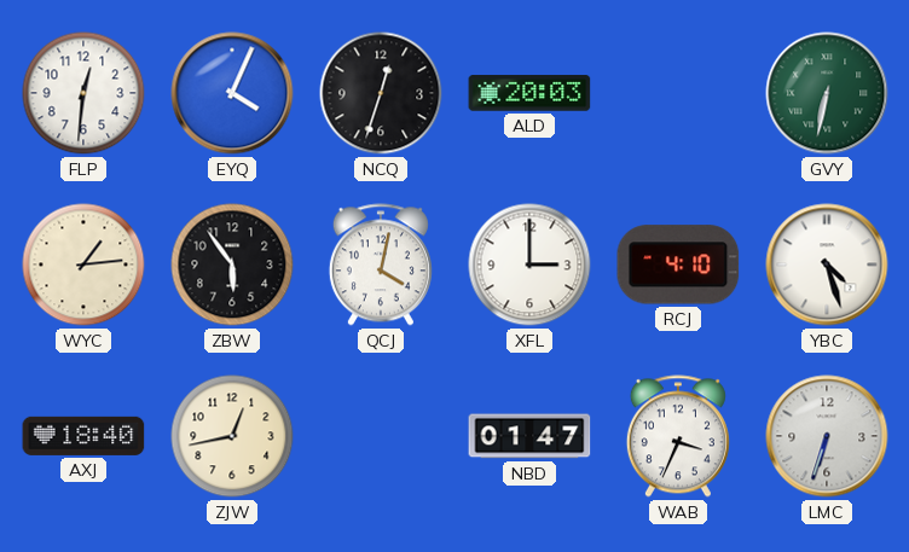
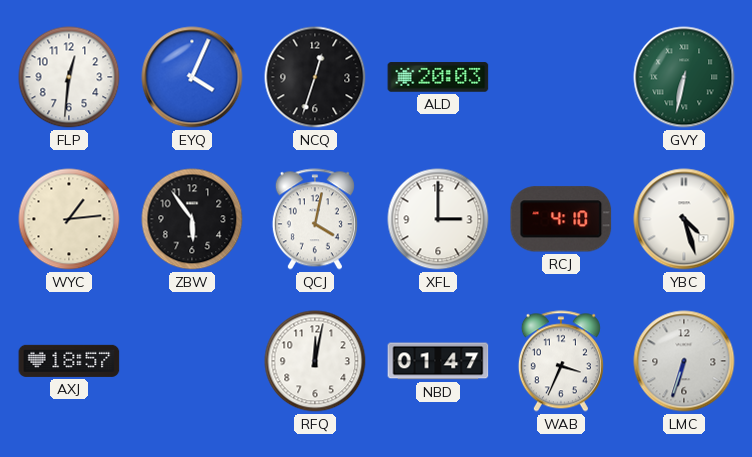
AXJ: 18:40 -> 18:57 (69, 361)
ZJW: 12:43 -> none (232, 436)
RFQ: none -> 12:02 (315, 361)
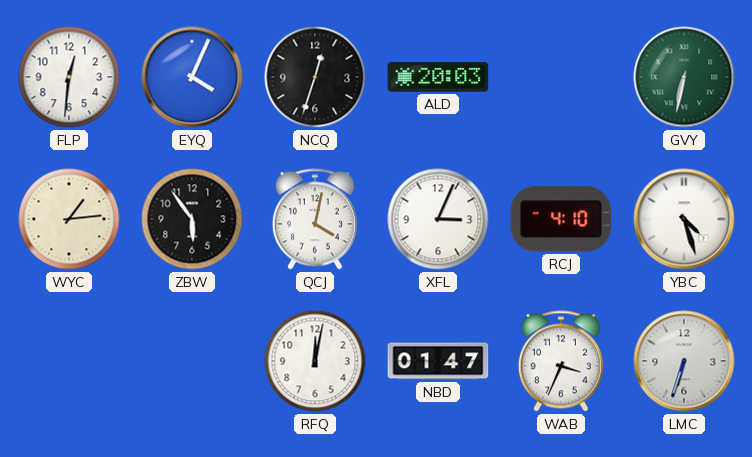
XFL: 3:00 -> 3:04 (438, 219)
AXJ: 18:57 -> none (69, 361)
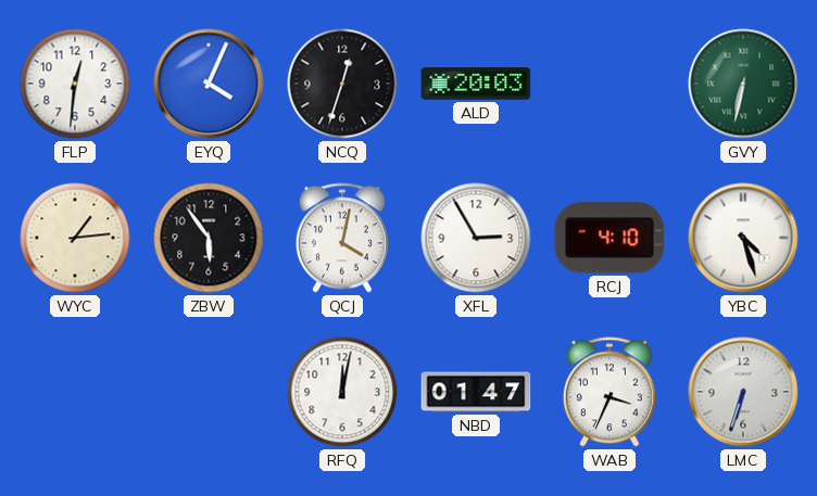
XFL: 3:04 -> 2:55 (476, 238)
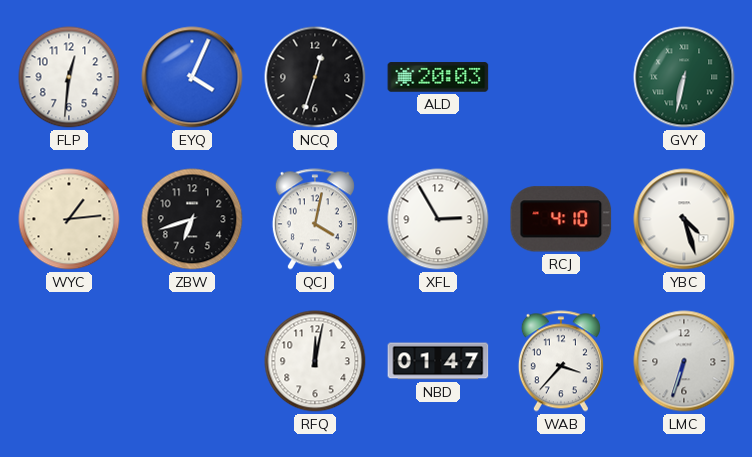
ZBW: 5:54 -> 6:42 (192, 219)
WAB: 3:34 -> 3:37 (561, 361)
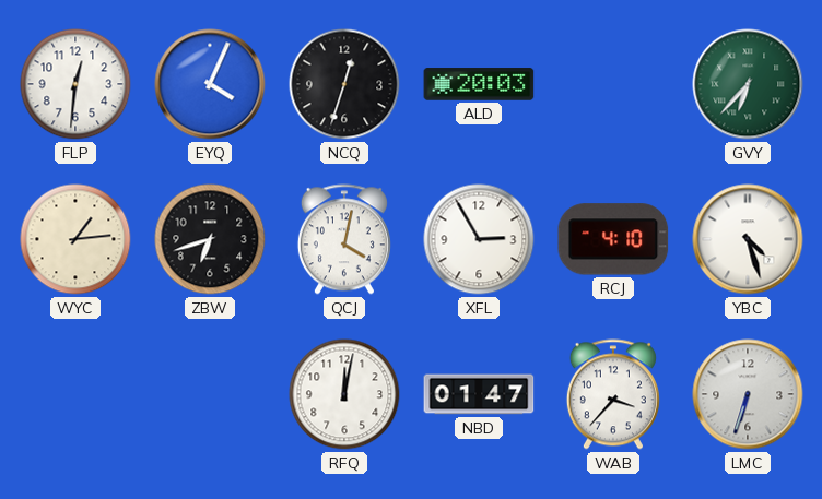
GVY: 6:32 -> 6:37 (748, 84)
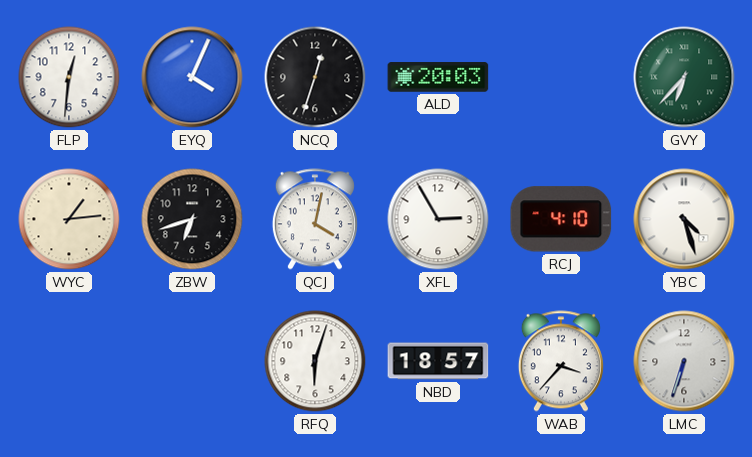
RFQ: 12:02 -> 6:03 (315, 361)
NBD: 01:47 -> 18:57 (438, 361)
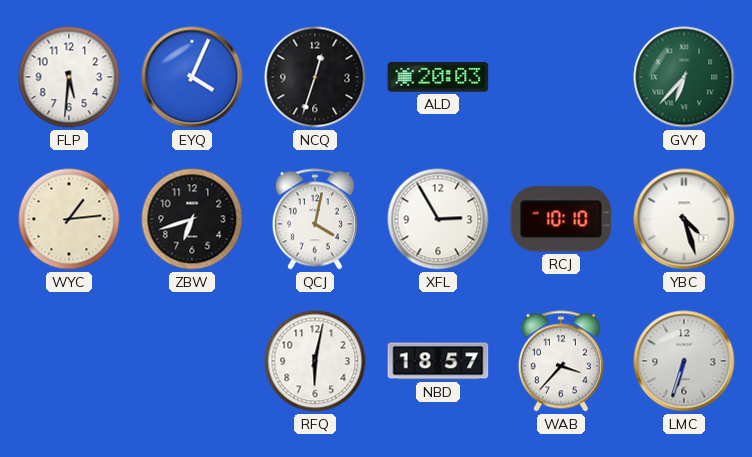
FLP: 12:31 -> 5:31 (69, 77)
RCJ: 4:10 -> 10:10 (561, 219)
RFQ: 6:03 -> 6:02 (315, 361)
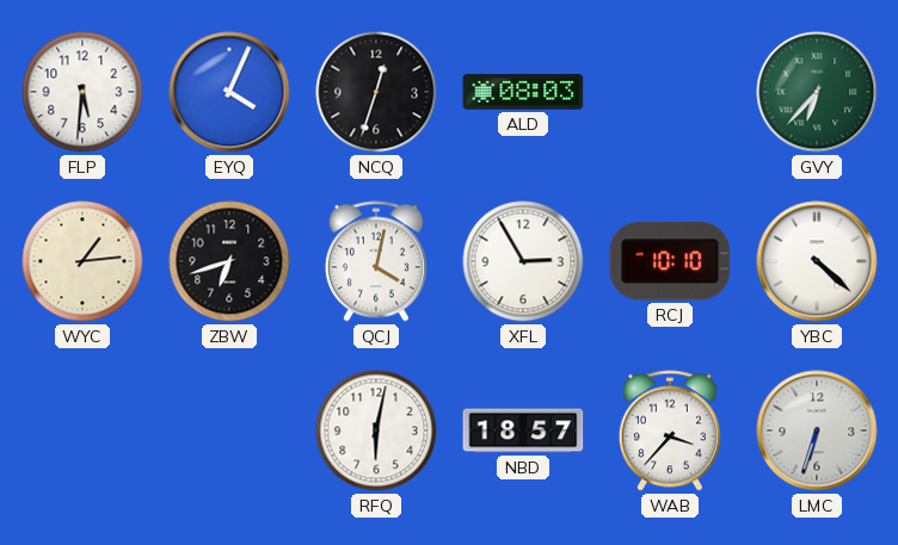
ALD: 20:03 -> 08:03 (523, 92)
YBC: 4:27 -> 4:22 (817, 261)
